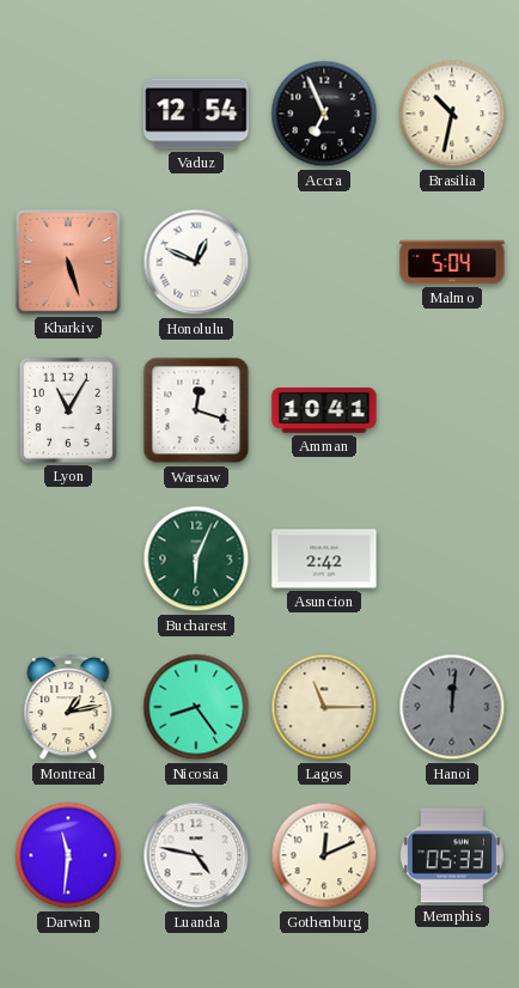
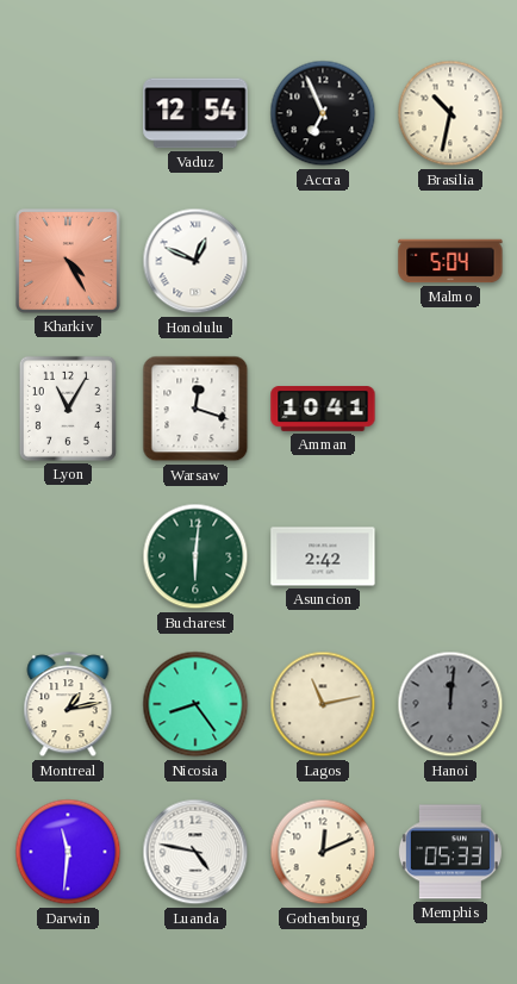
Kharkiv: 5:27 -> 4:25 (68, 261)
Bucharest: 6:04 -> 6:01 (195, 556)
Lagos: 11:15 -> 11:13 (323, 704)
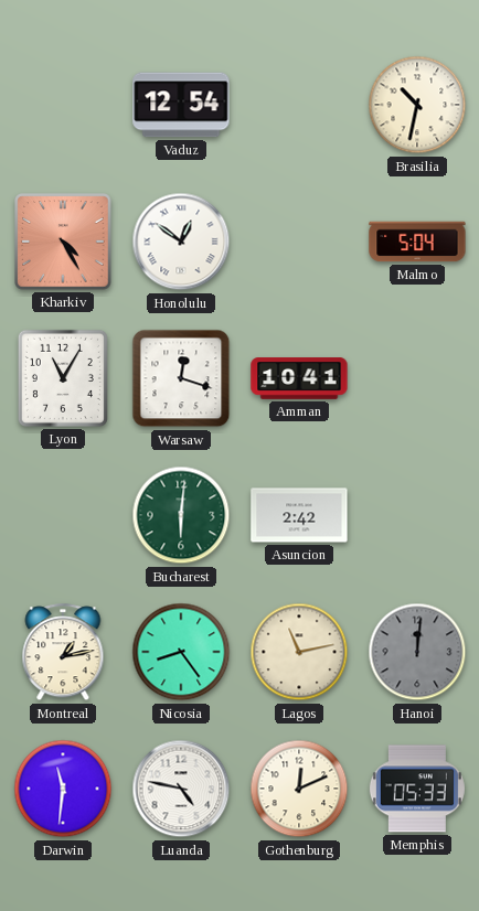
Accra: 6:56 -> none (323, 113)
Honolulu: 12:49 -> 12:51 (181, 242)
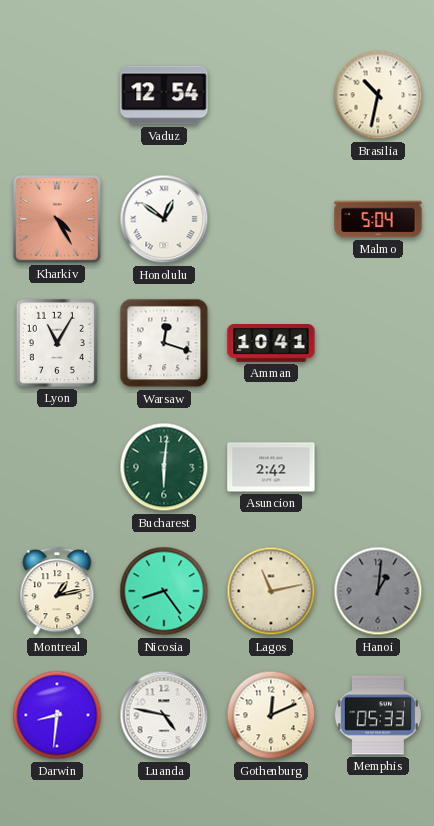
Hanoi: 12:01 -> 1:01 (378, 591)
Darwin: 11:31 -> 8:31 (57, 715)
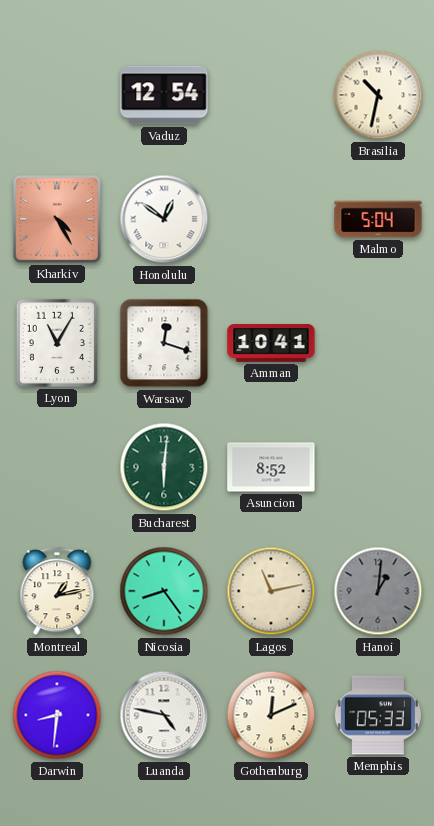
Asuncion: 2:42 -> 8:52 (271, 467)
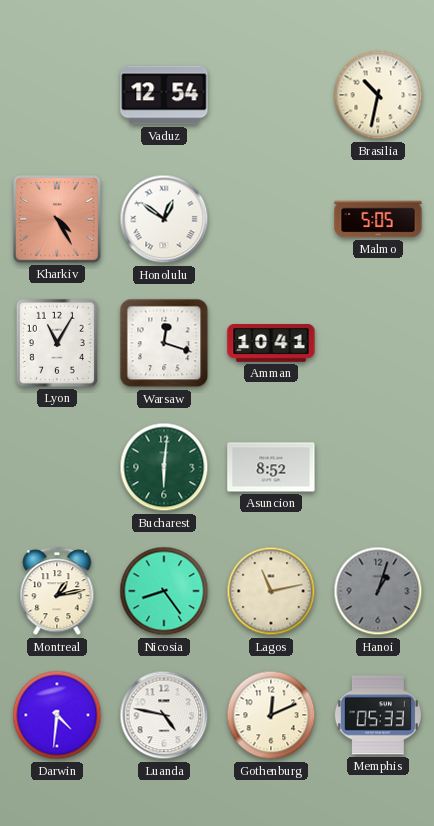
Malmo: 5:04 -> 5:05 (378, 219)
Hanoi: 1:01 -> 1:03 (378, 591)
Darwin: 8:31 -> 4:31 (57, 715)
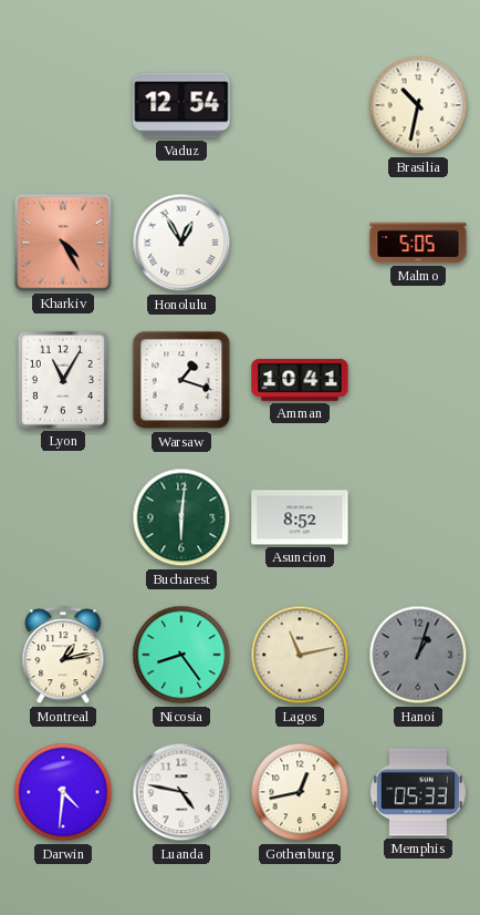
Honolulu: 12:51 -> 12:55 (181, 243)
Warsaw: 12:18 -> 1:18 (181, 380)
Gothenburg: 12:11 -> 12:43 (300, 792)
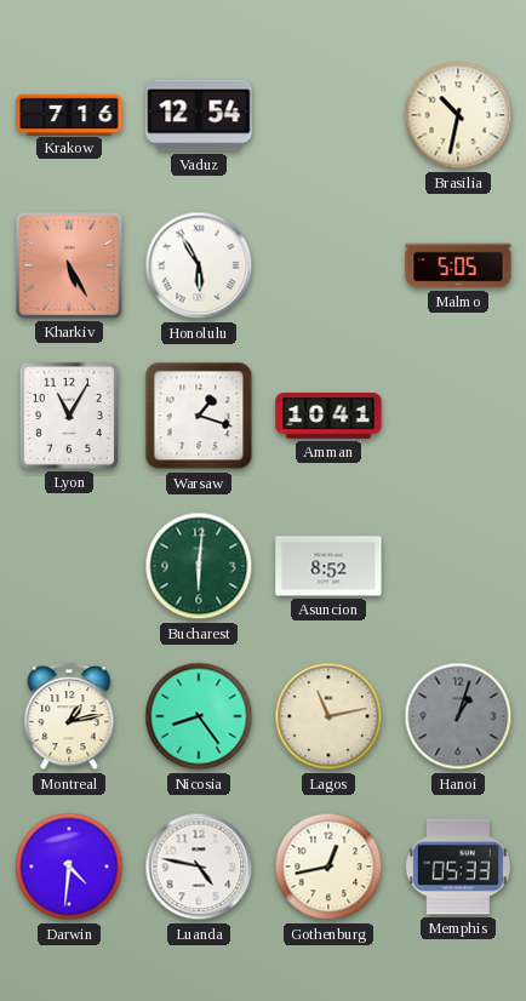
Krakow: none -> 7:16 (69, 114)
Kharkiv: 4:25 -> 5:25 (69, 265)
Honolulu: 12:55 -> 5:55 (199, 265)
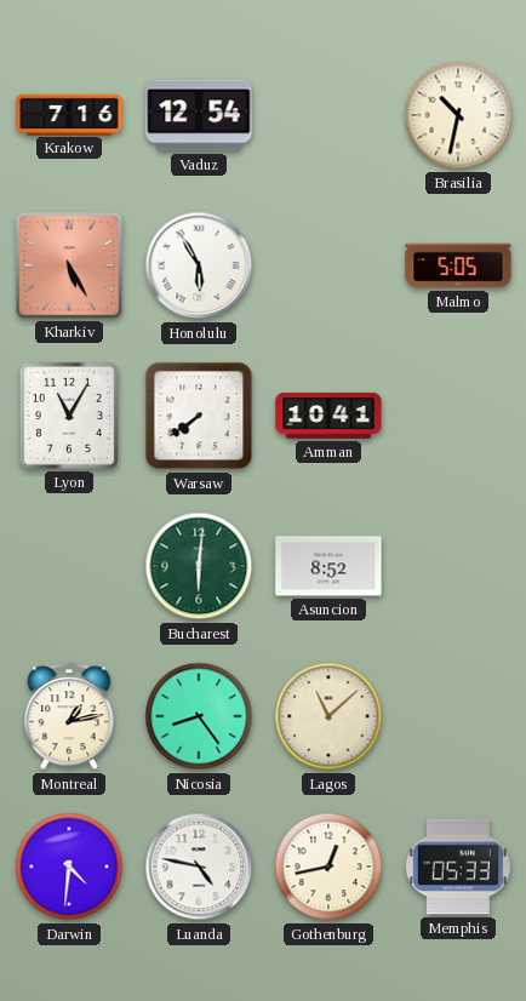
Warsaw: 1:18 -> 7:39 (199, 416)
Lagos: 11:13 -> 11:08 (328, 716)
Hanoi: 1:03 -> none (458, 716)
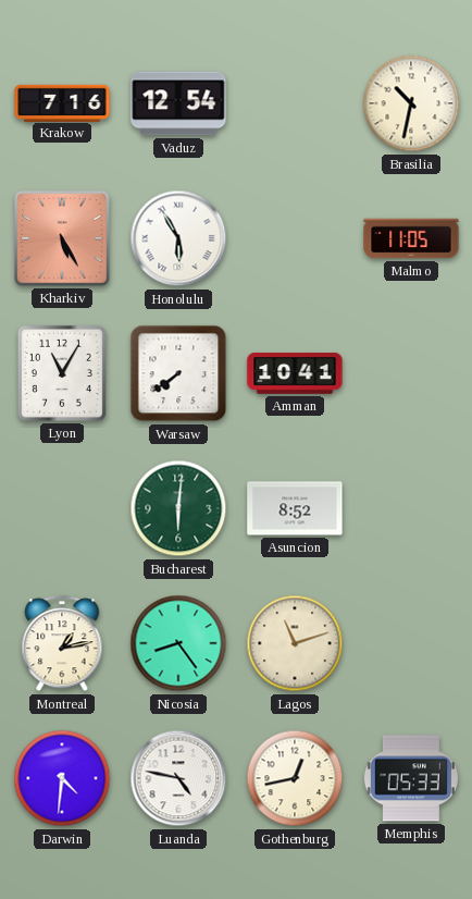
Malmo: 5:05 -> 11:05 (411, 238)
Lagos: 11:08 -> 11:12 (295, 643)
